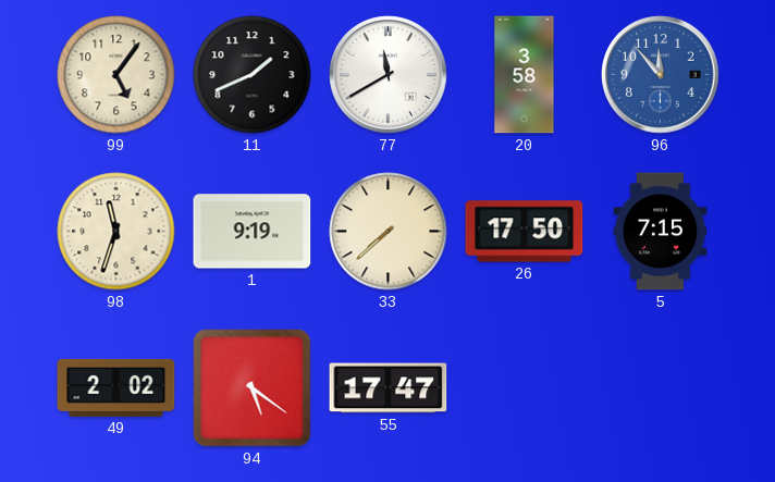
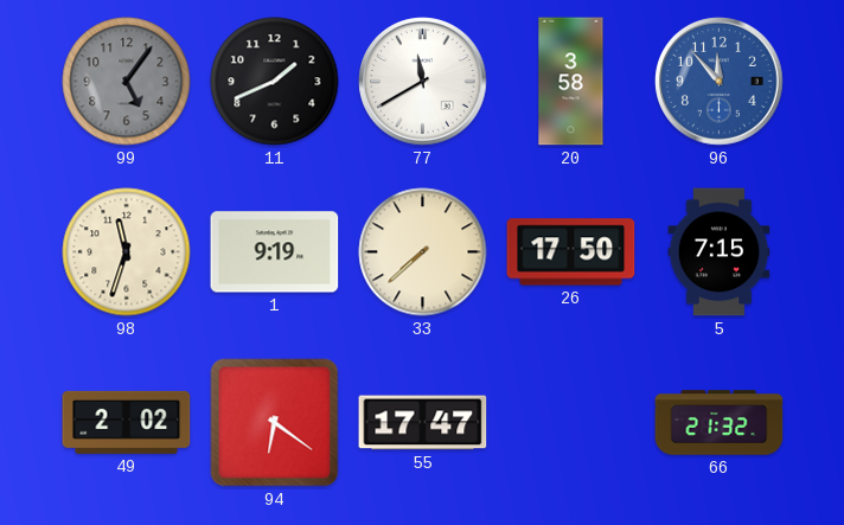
99 dial: cream -> grey (127, 82)
94: 5:21 -> 6:21 (275, 423)
66: none -> 21:32 (720, 423)
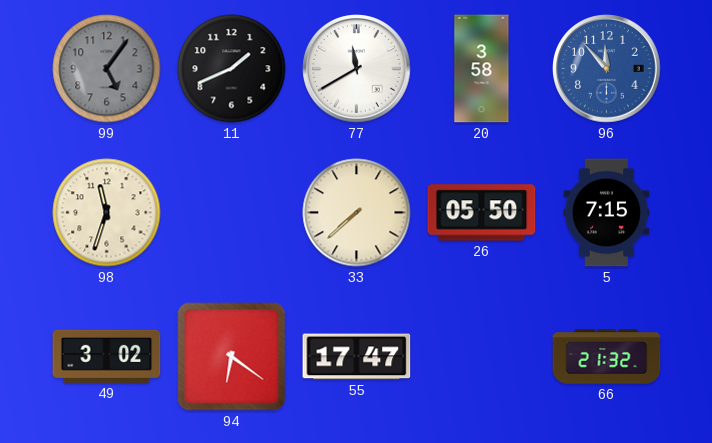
1: 9:19 -> none (275, 252)
26: 17:50 -> 05:50 (482, 213)
49: 2:02 -> 3:02 (107, 356)
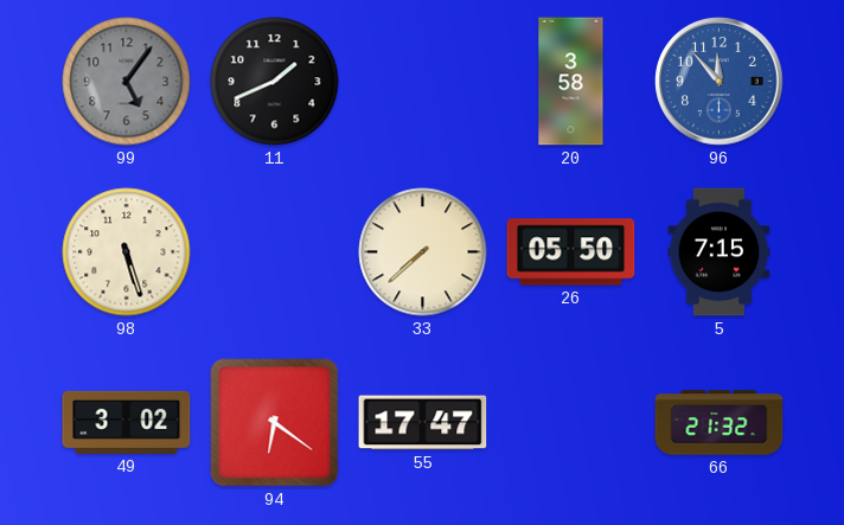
77: 11:40 -> none (357, 69)
98: 11:33 -> 5:27 (127, 252)
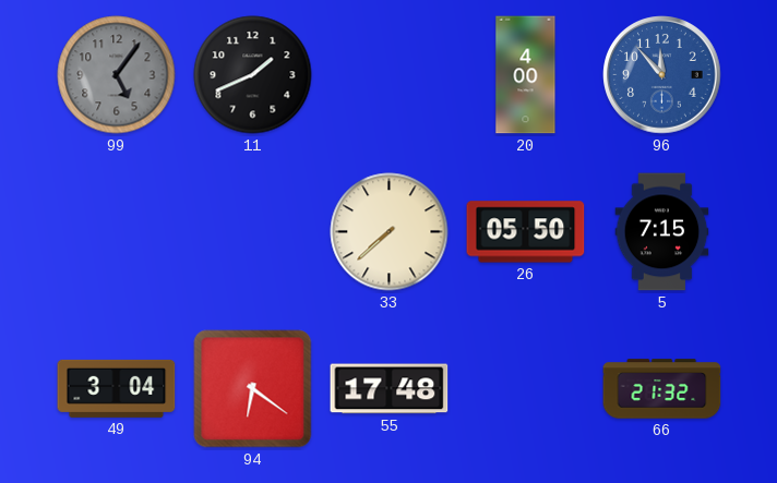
20: 3:58 -> 4:00 (526, 75)
98: 5:27 -> none (127, 252)
49: 3:02 -> 3:04 (117, 388)
55: 17:47 -> 17:48 (390, 389)
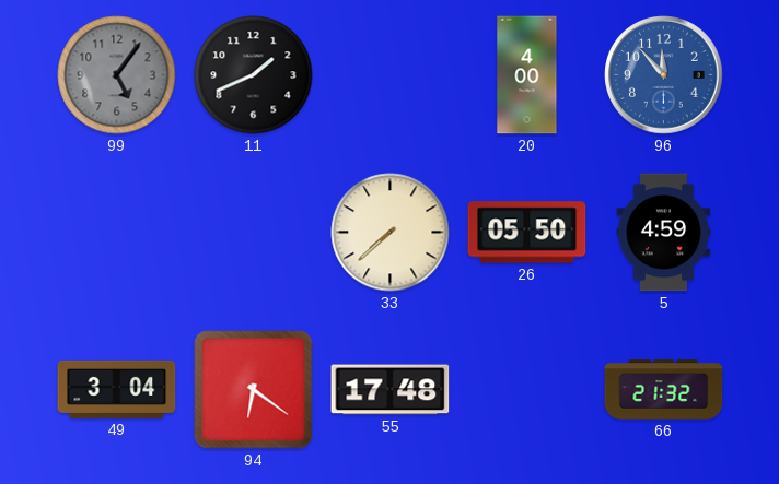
5: 7:15 -> 4:59 (664, 233)
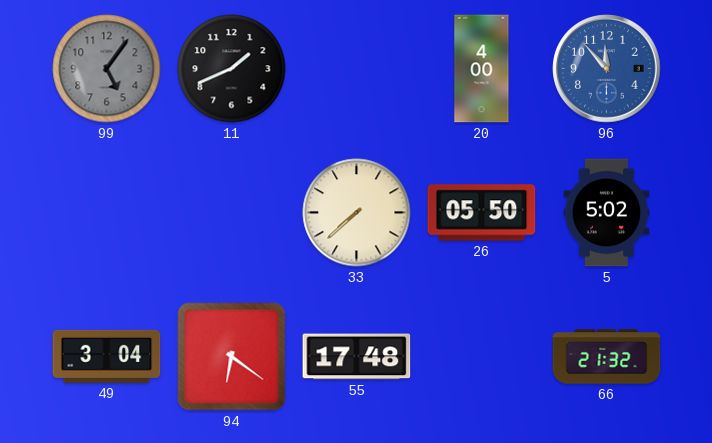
5: 4:59 -> 5:02 (607, 213)
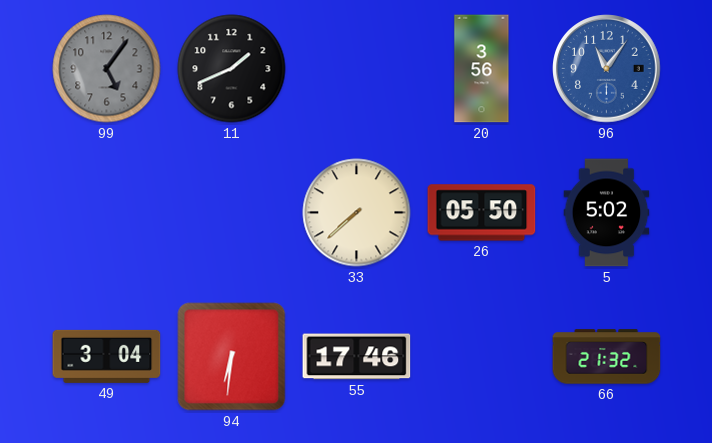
20: 4:00 -> 3:56 (482, 69)
96: 11:53 -> 11:06 (607, 69)
94: 6:21 -> 6:31 (232, 357)
55: 17:48 -> 17:46 (357, 357)
